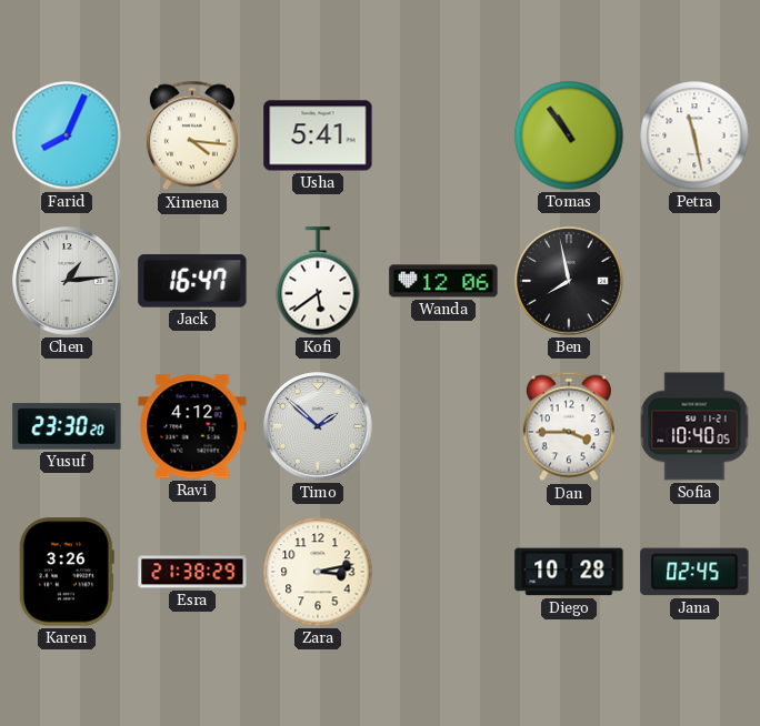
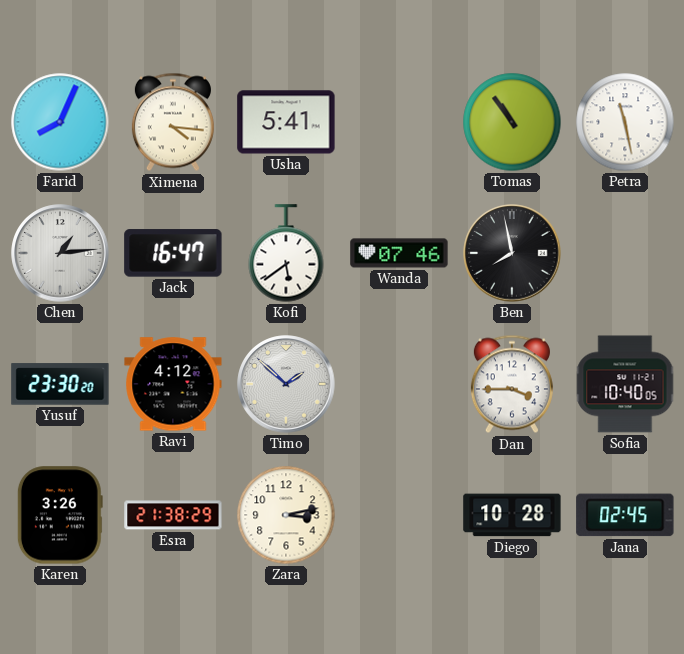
Wanda: 12:06 -> 07:46 (399, 253)
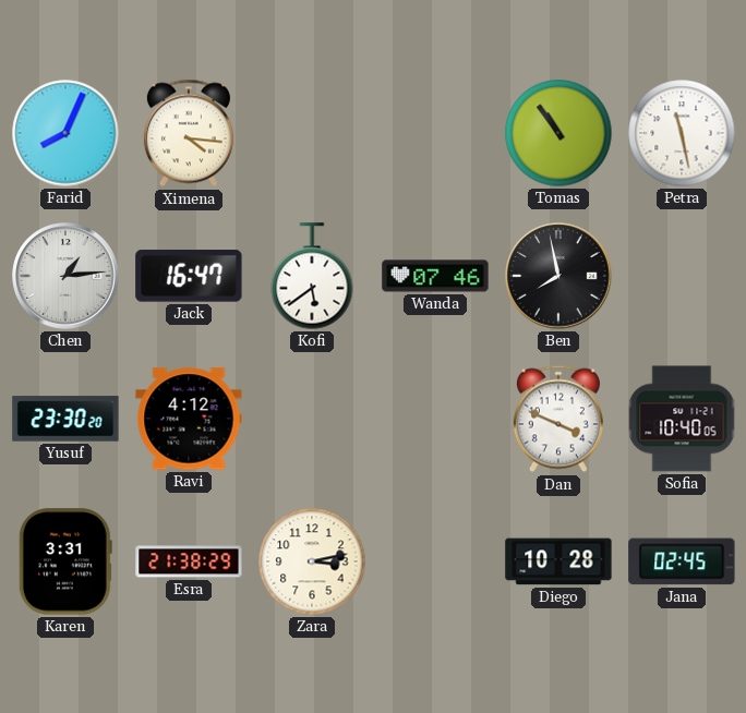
Usha: 5:41 -> none (286, 122)
Timo: 1:52 -> none (286, 384)
Dan: 3:45 -> 3:49 (558, 419)
Karen: 3:26 -> 3:31 (65, 561)
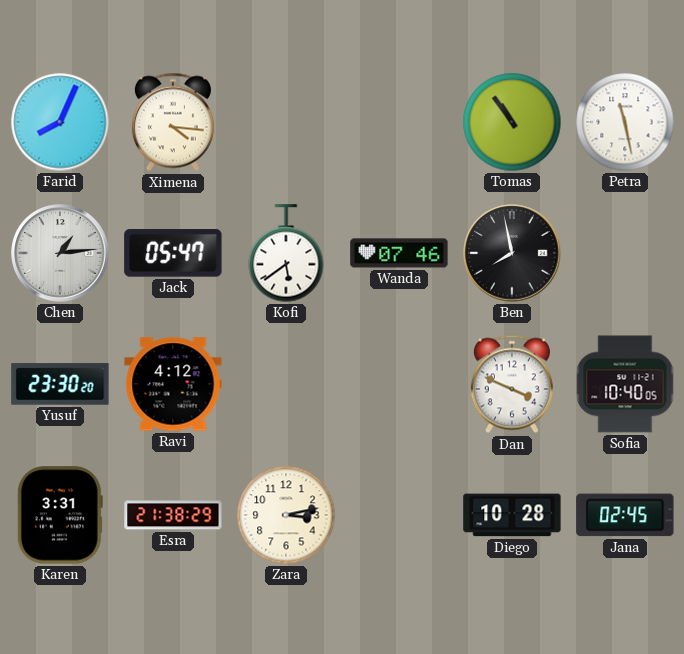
Jack: 16:47 -> 05:47 (173, 253)
